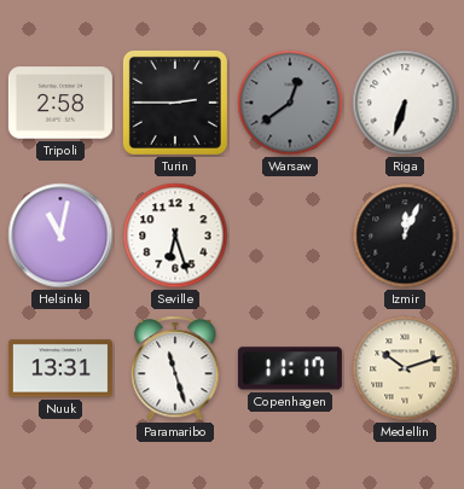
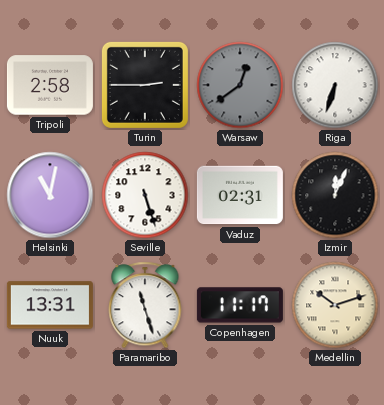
Seville: 6:27 -> 5:27 (145, 195)
Vaduz: none -> 02:31 (240, 195)
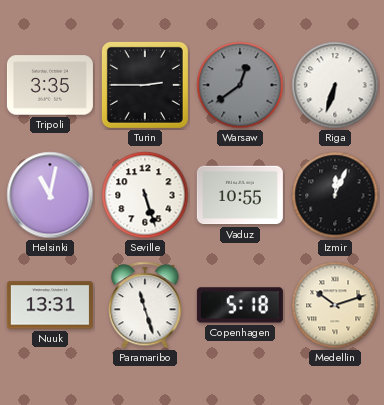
Tripoli: 2:58 -> 3:35 (50, 85)
Vaduz: 02:31 -> 10:55 (240, 195)
Copenhagen: 11:17 -> 5:18 (240, 305)
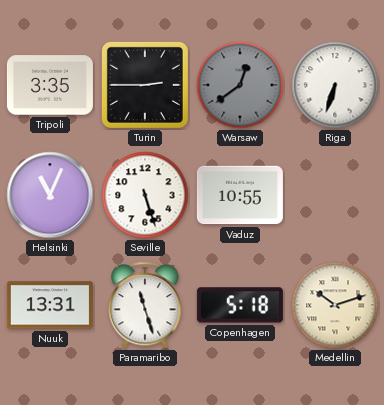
Helsinki: 11:02 -> 11:04 (50, 195)
Izmir: 12:04 -> none (335, 195)
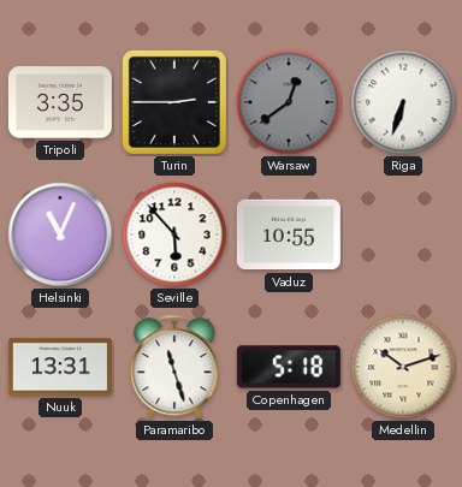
Seville: 5:27 -> 5:53 (174, 234)
